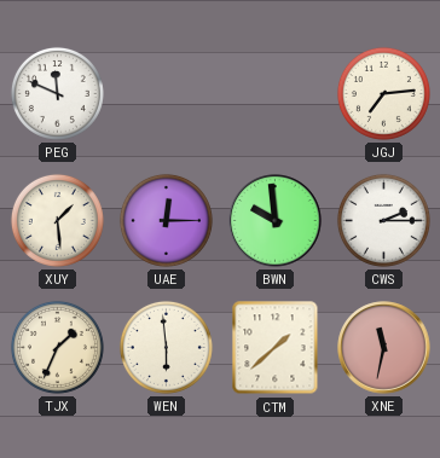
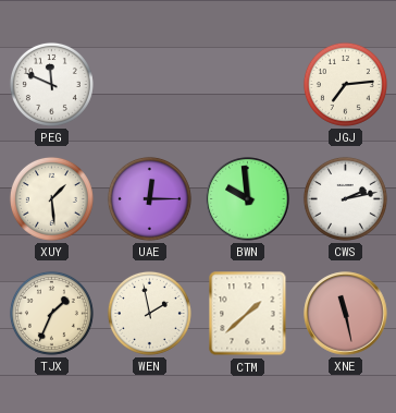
CWS: 2:15 -> 2:13 (345, 198)
WEN: 5:59 -> 1:58 (149, 313)
XNE: 11:32 -> 11:28 (346, 314)
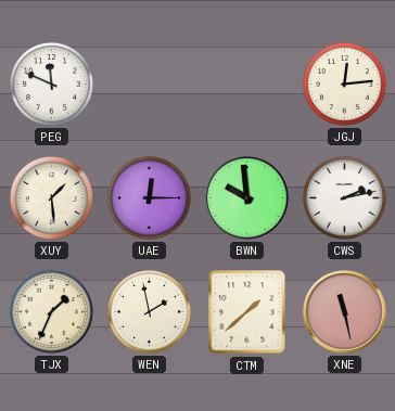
JGJ: 7:14 -> 12:14 (344, 84)
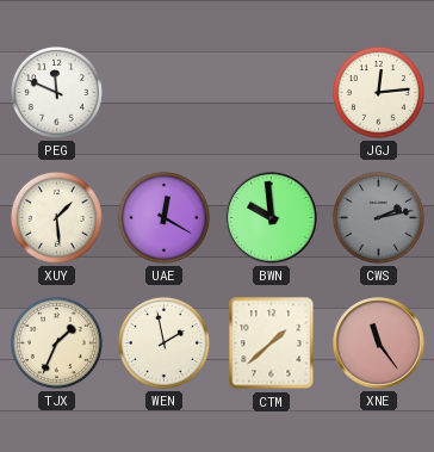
UAE: 12:15 -> 12:20 (163, 217)
CWS dial: white -> grey (378, 217)
XNE: 11:28 -> 11:24 (379, 343)
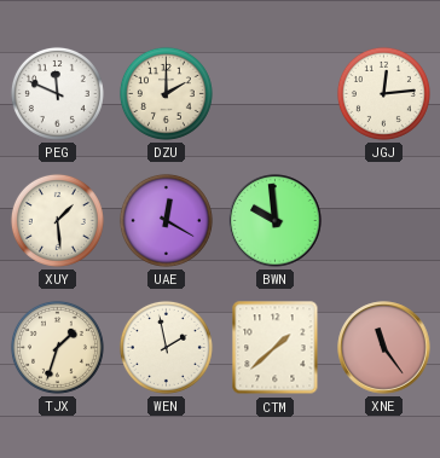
DZU: none -> 2:00 (166, 93)
CWS: 2:13 -> none (378, 217)
TJX: 1:34 -> 1:33 (57, 347)
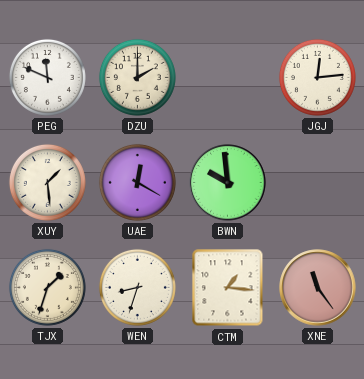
WEN: 1:58 -> 8:33 (137, 287)
CTM: 1:38 -> 1:16 (228, 288)
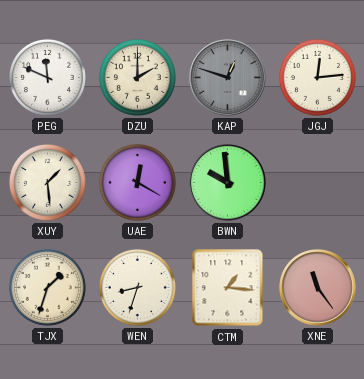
KAP: none -> 12:48 (228, 78)
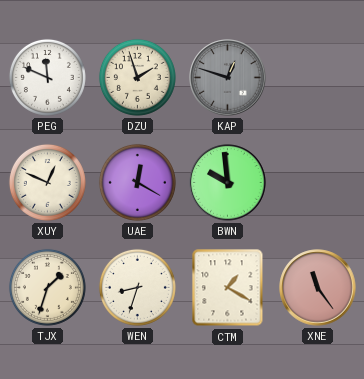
DZU: 2:00 -> 1:57 (137, 77)
JGJ: 12:14 -> none (317, 77)
XUY: 1:29 -> 12:49 (47, 182)
CTM: 1:16 -> 1:20 (228, 288)
